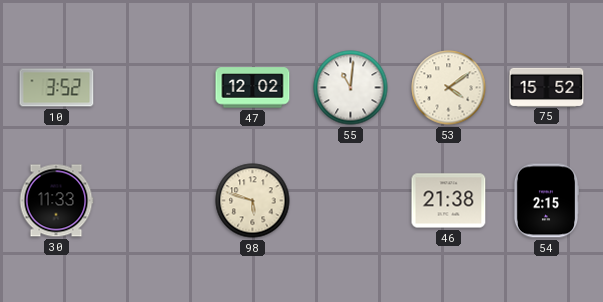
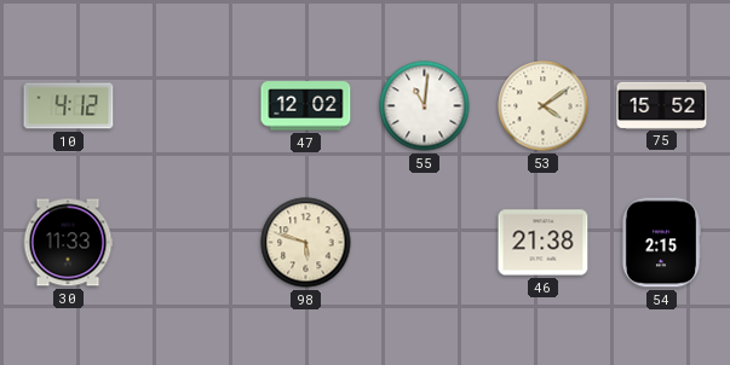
10: 3:52 -> 4:12 (69, 106)
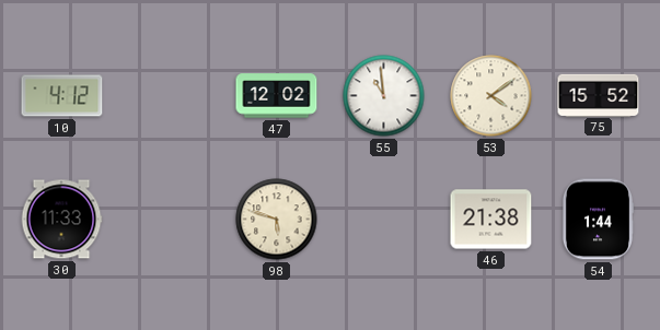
55: 11:01 -> 10:59 (384, 96)
54: 2:15 -> 1:44 (597, 220)
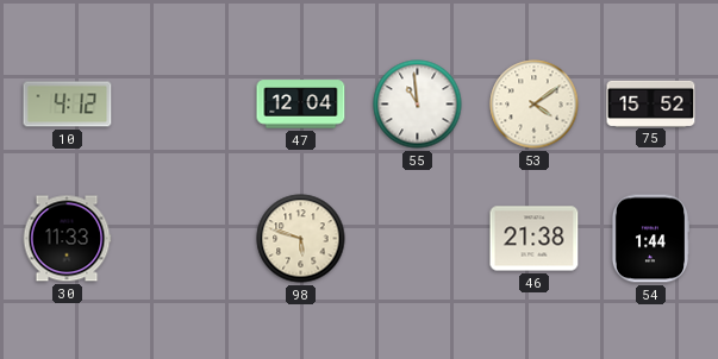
47: 12:02 -> 12:04 (301, 105)
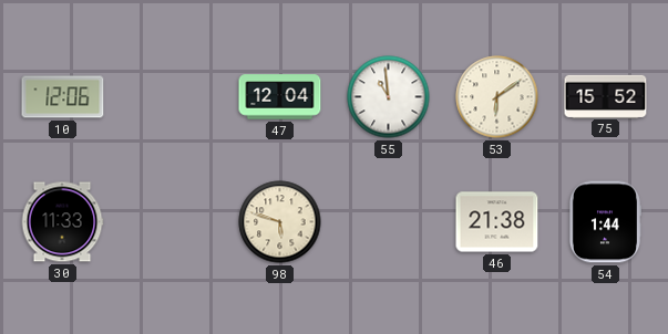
10: 4:12 -> 12:06 (63, 97)
53: 4:09 -> 6:09 (497, 97)
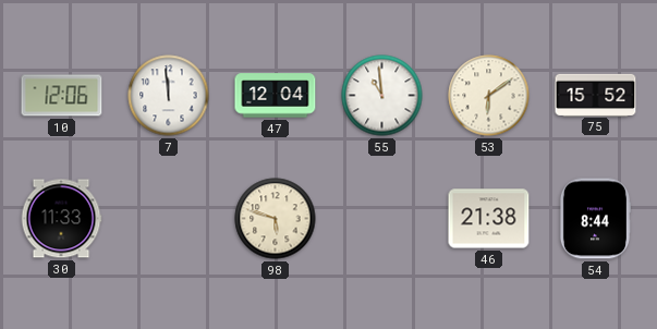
7: none -> 11:59 (169, 96)
54: 1:44 -> 8:44 (594, 219)
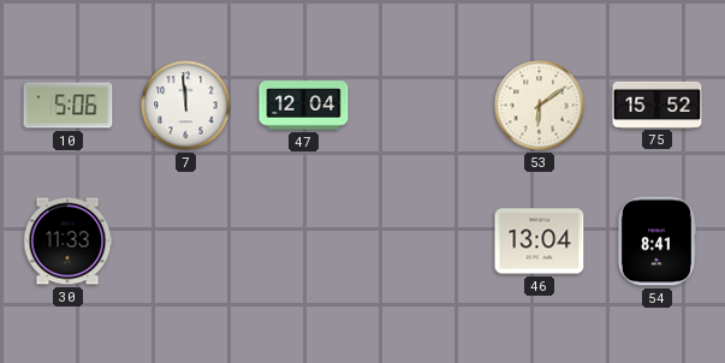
10: 12:06 -> 5:06 (69, 106)
55: 10:59 -> none (382, 96)
98: 5:48 -> none (276, 219)
46: 21:38 -> 13:04 (540, 242)
54: 8:44 -> 8:41 (655, 242)
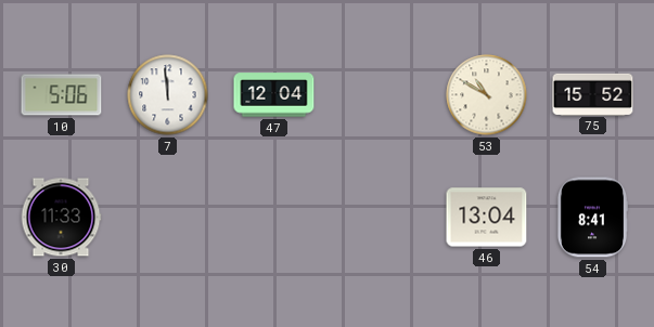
53: 6:09 -> 10:50 (487, 95)
